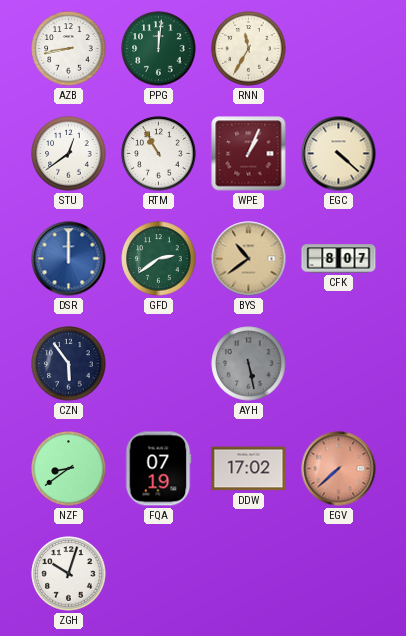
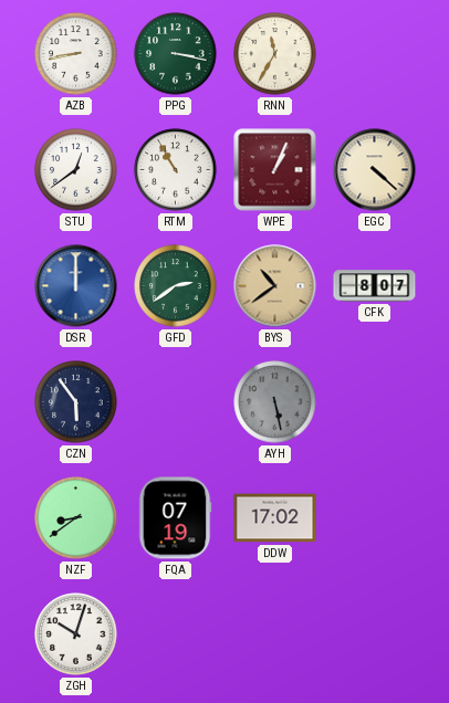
PPG: 12:01 -> 3:17 (176, 54)
EGV: 7:38 -> none (339, 469)
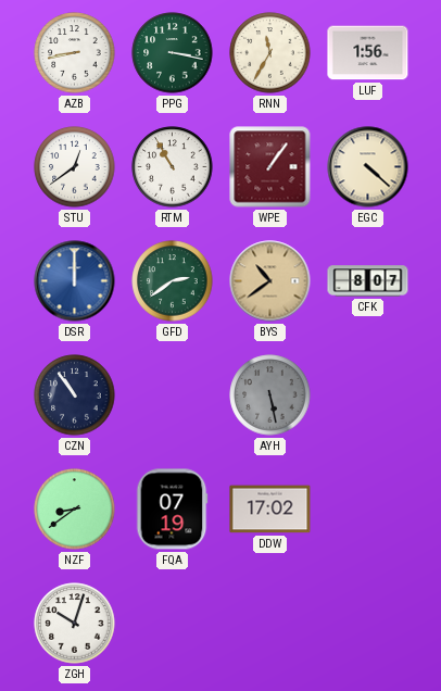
LUF: none -> 1:56 (368, 53)
WPE: 1:04 -> 1:06 (270, 167)
CZN: 5:54 -> 10:54 (75, 395)
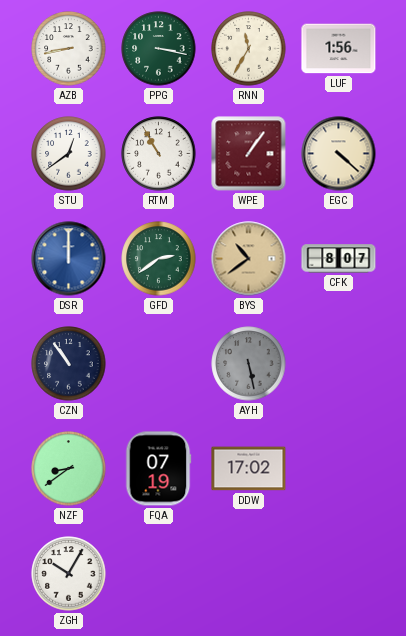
ZGH: 10:03 -> 10:05 (69, 574)
